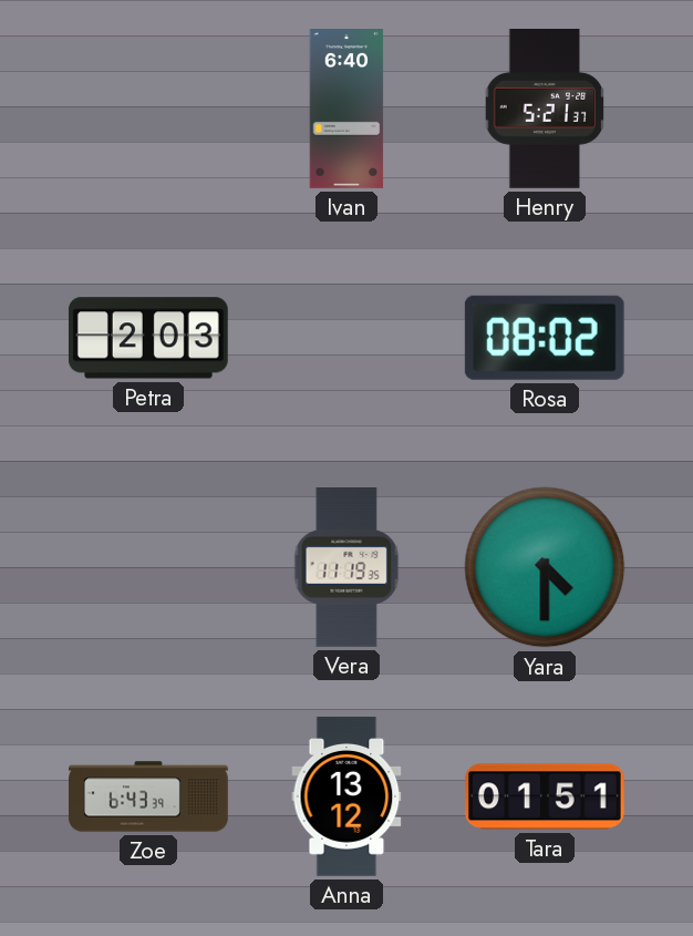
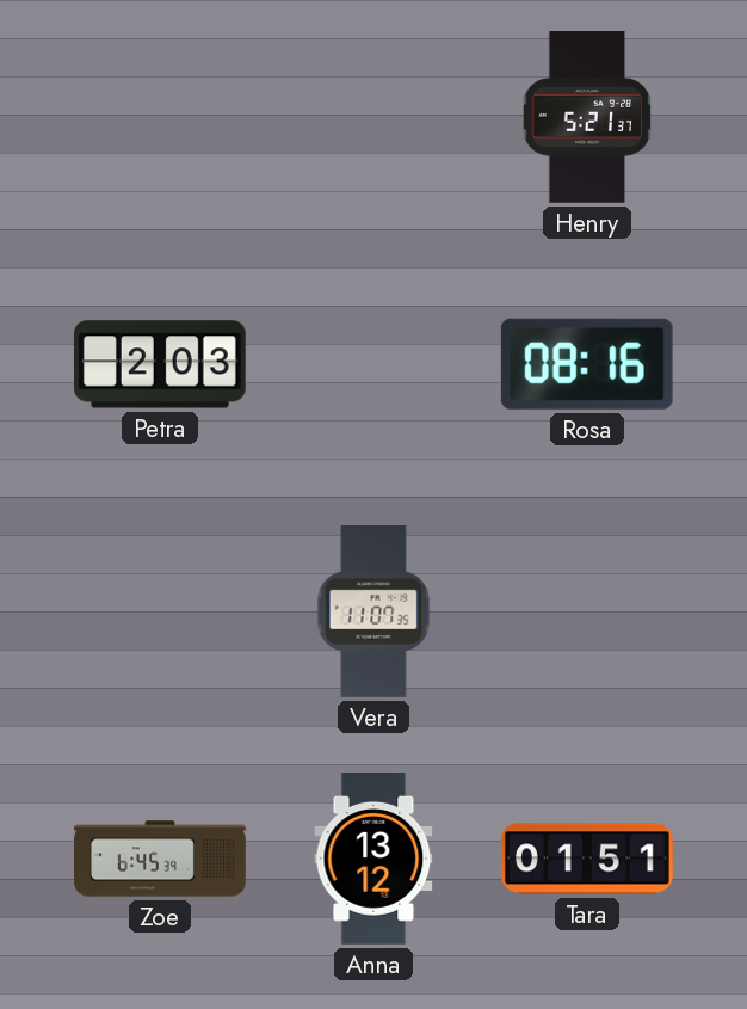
Ivan: 6:40 -> none (346, 110)
Rosa: 08:02 -> 08:16 (587, 364)
Vera: 11:19 -> 11:07 (373, 611)
Yara: 4:30 -> none (545, 567)
Zoe: 6:43 -> 6:45 (160, 859)
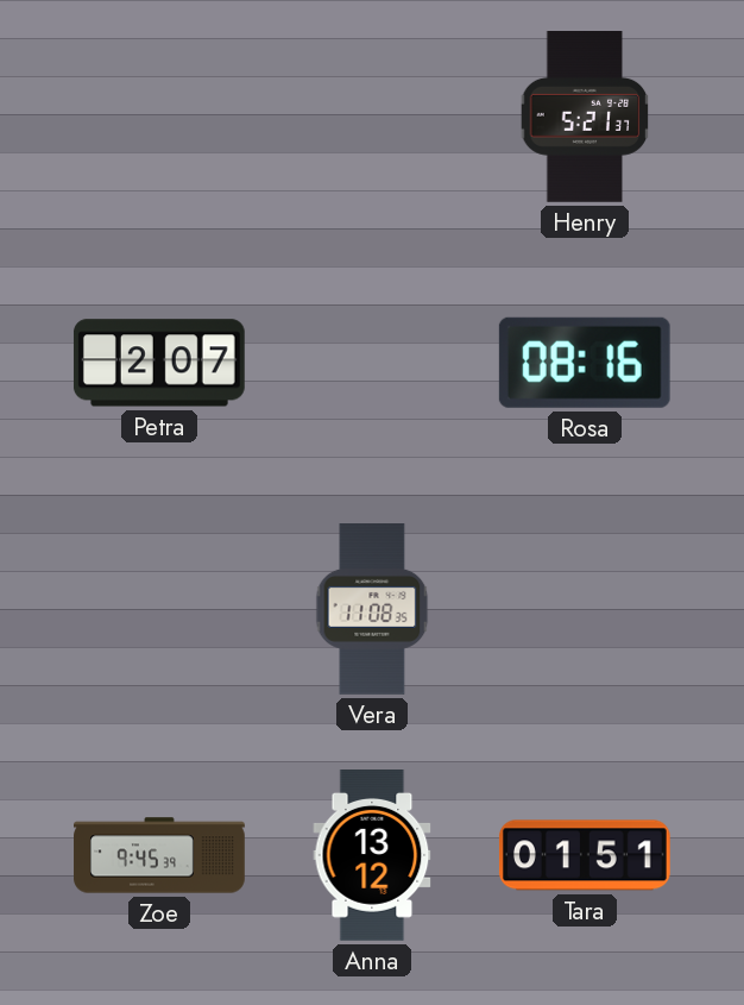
Petra: 2:03 -> 2:07 (159, 363)
Vera: 11:07 -> 11:08 (372, 609)
Zoe: 6:45 -> 9:45 (159, 855)
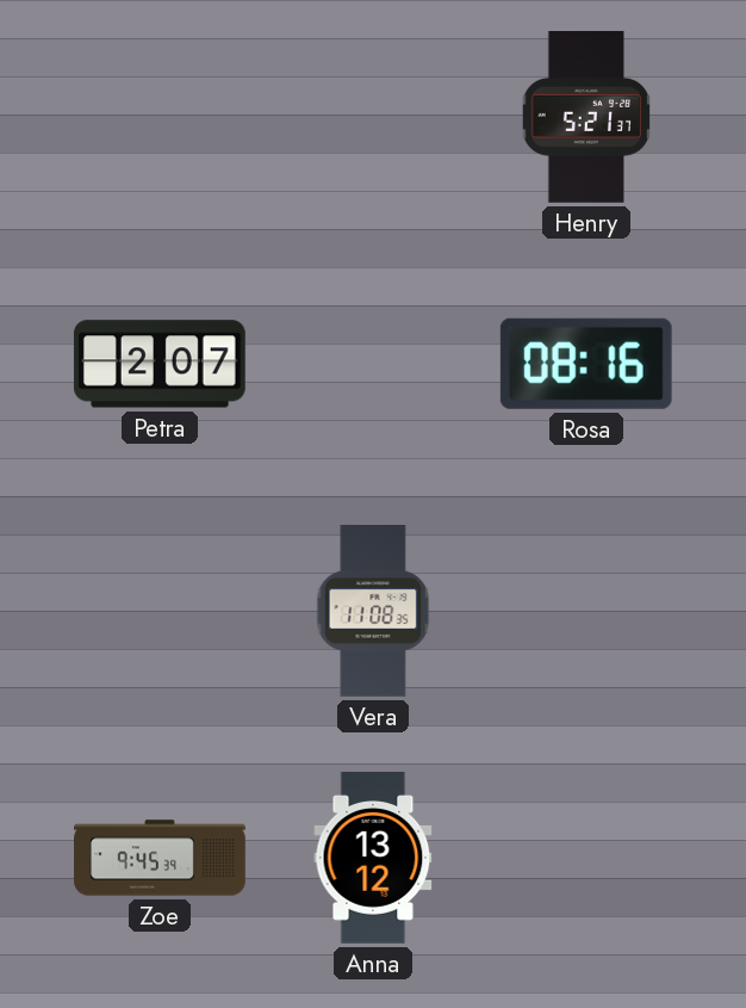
Tara: 01:51 -> none (585, 855)
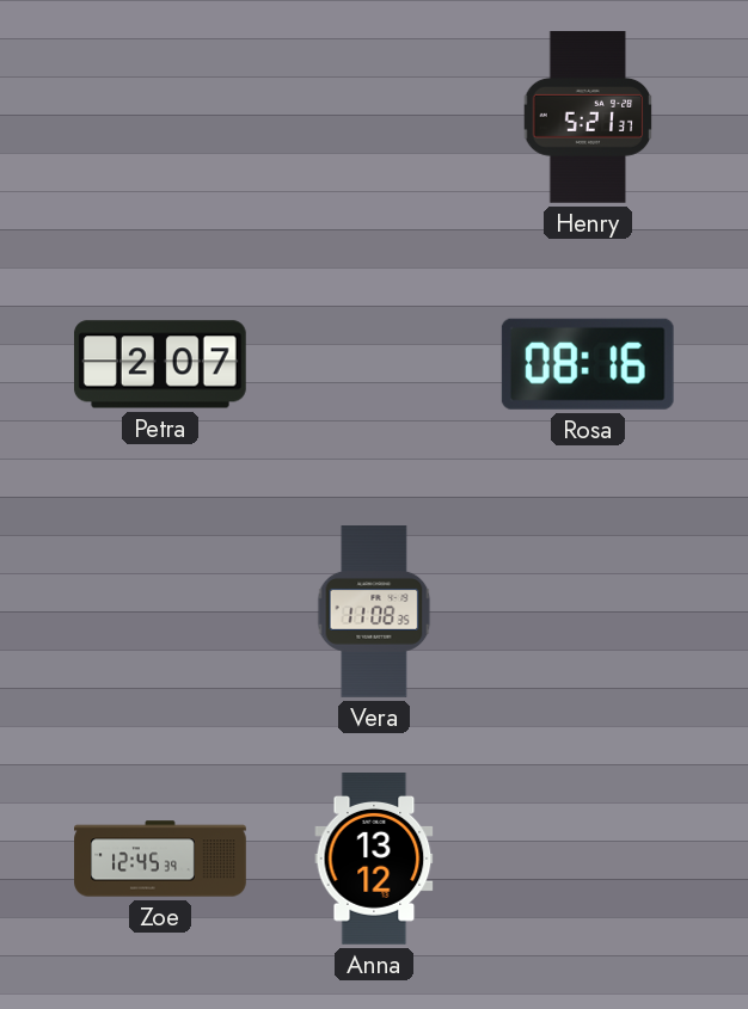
Zoe: 9:45 -> 12:45 (160, 859)
